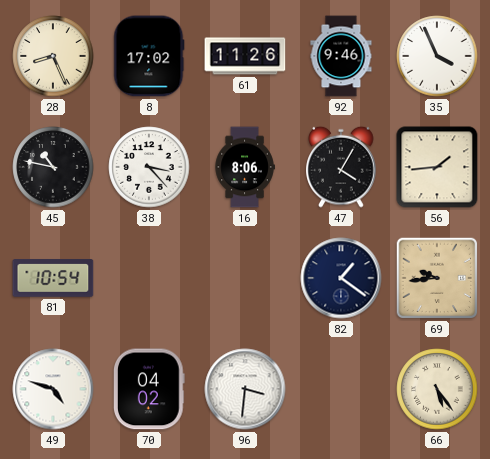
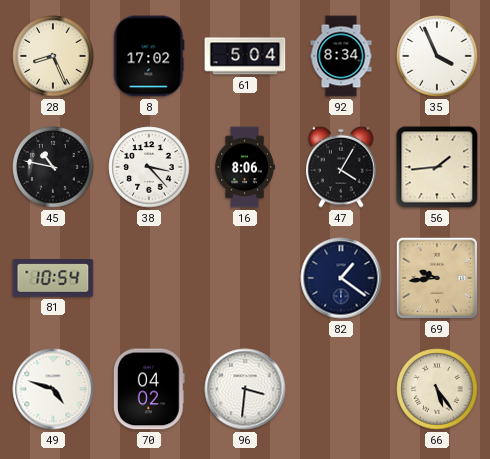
61: 11:26 -> 5:04 (245, 56)
92: 9:46 -> 8:34 (341, 56)
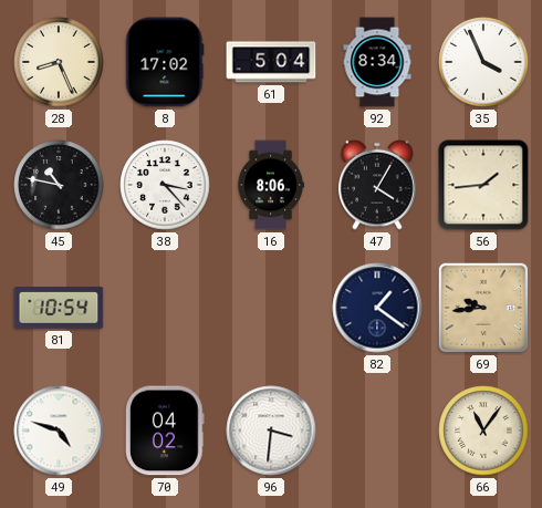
66: 5:24 -> 11:06 (483, 431)
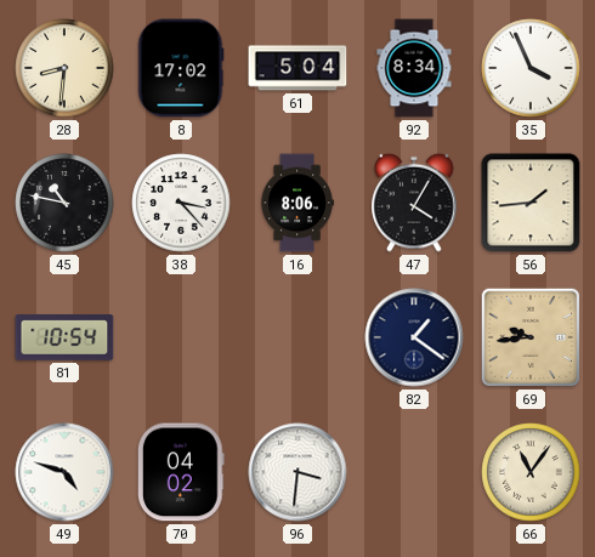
28: 8:26 -> 8:31 (64, 68)
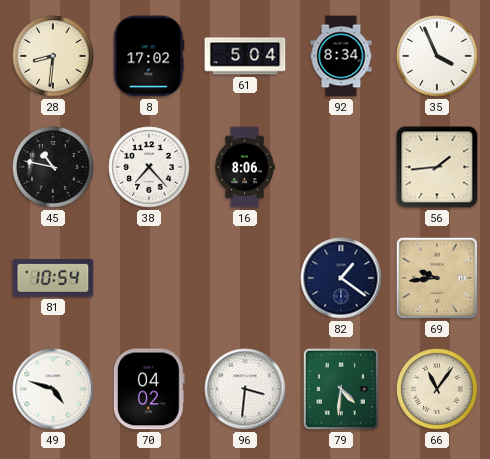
38: 3:23 -> 7:23 (149, 167)
47: 4:05 -> none (414, 203)
79: none -> 4:31 (341, 389)
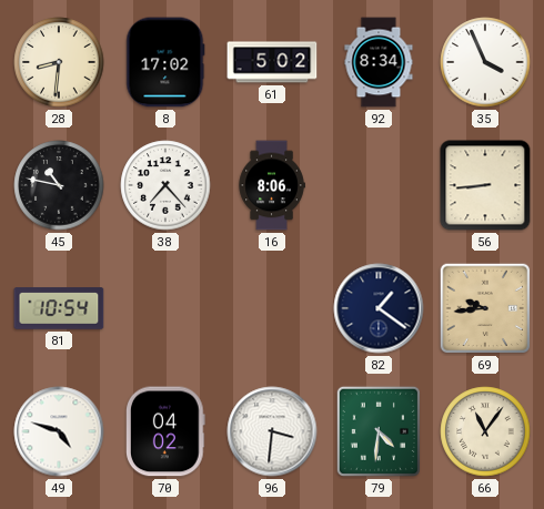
61: 5:04 -> 5:02 (272, 62)
56: 1:44 -> 8:44 (485, 185)
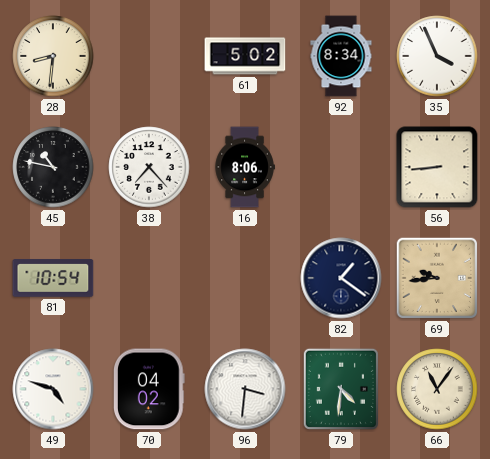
8: 17:02 -> none (165, 62)
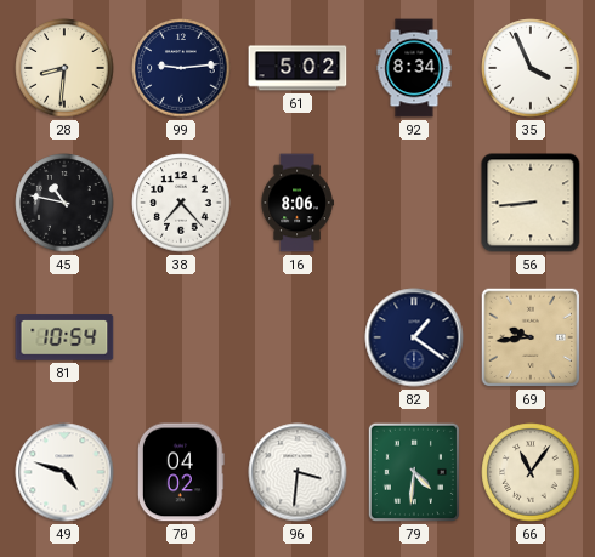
99: none -> 9:14 (181, 68)
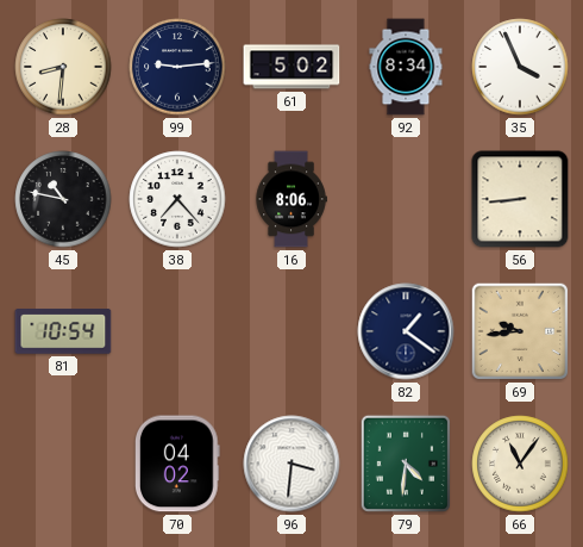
49: 4:48 -> none (64, 472)
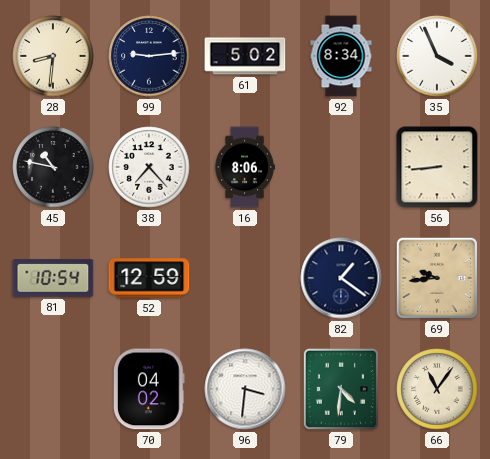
52: none -> 12:59 (149, 278)
